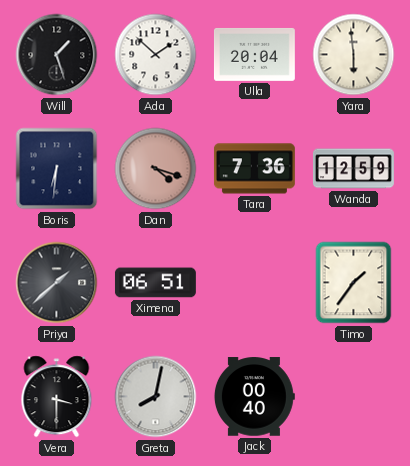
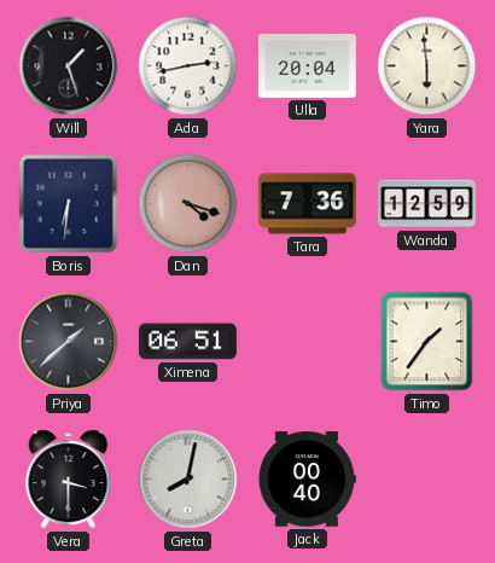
Ada: 1:52 -> 2:43 (188, 66)
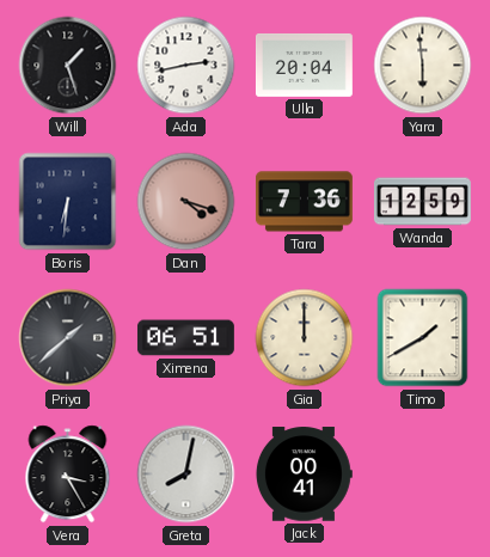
Gia: none -> 12:00 (305, 338)
Timo: 1:36 -> 1:40 (423, 338)
Vera: 3:30 -> 3:25 (68, 475)
Jack: 00:40 -> 00:41 (304, 475)
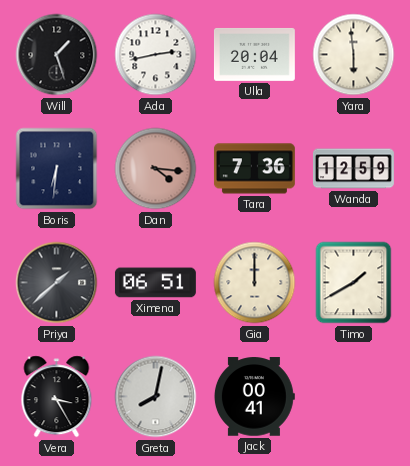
Dan: 4:18 -> 4:16 (156, 169)
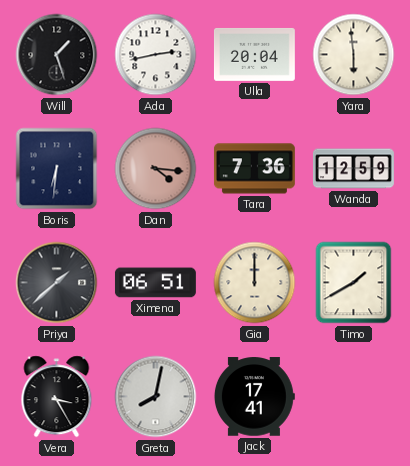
Jack: 00:41 -> 17:41 (254, 397)
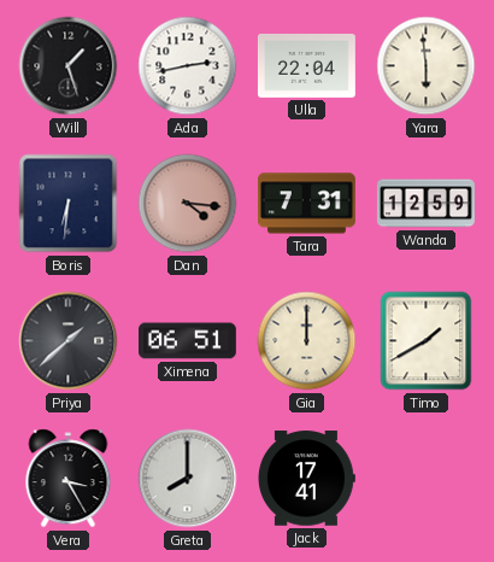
Ulla: 20:04 -> 22:04 (306, 65)
Tara: 7:36 -> 7:31 (306, 204)
Greta: 8:02 -> 8:00 (188, 479)
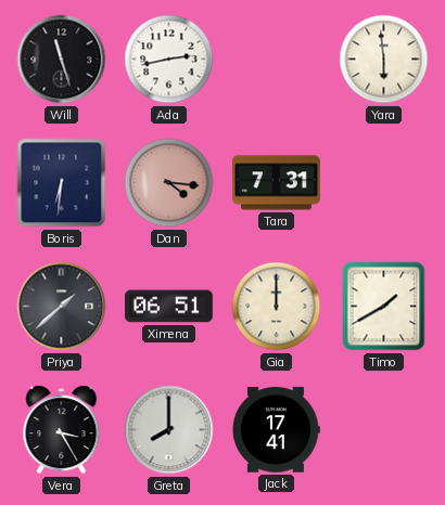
Will: 1:27 -> 11:27 (62, 60)
Ulla: 22:04 -> none (306, 65)
Wanda: 12:59 -> none (425, 204)
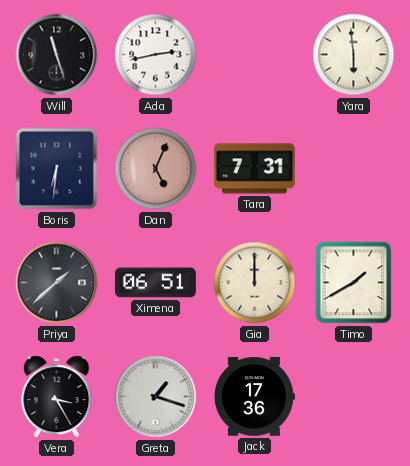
Dan: 4:16 -> 5:04 (156, 169)
Greta: 8:00 -> 1:18 (156, 397)
Jack: 17:41 -> 17:36 (254, 397)
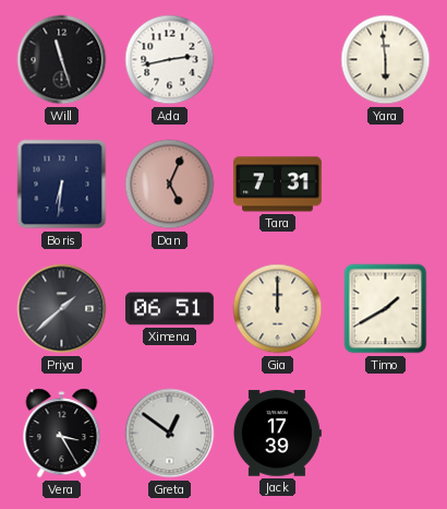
Greta: 1:18 -> 12:51 (170, 434)
Jack: 17:36 -> 17:39 (277, 434)
